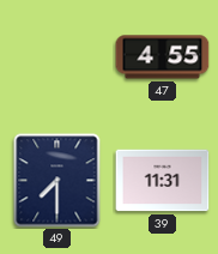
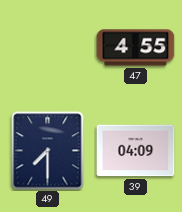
39: 11:31 -> 04:09 (136, 151)
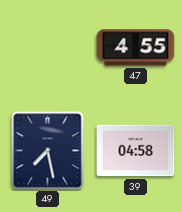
49: 7:30 -> 7:28 (48, 151)
39: 04:09 -> 04:58 (136, 151)
